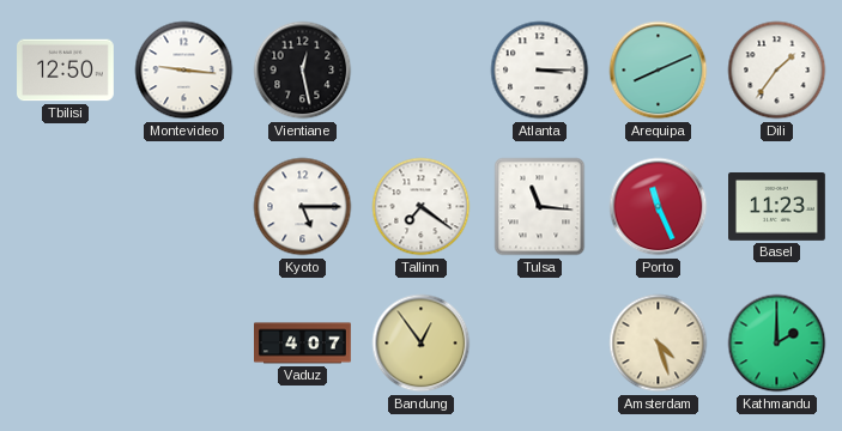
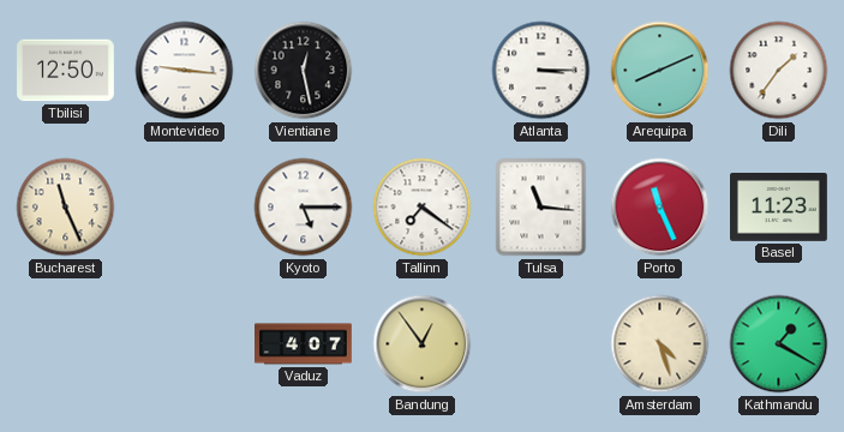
Bucharest: none -> 11:26 (66, 208)
Kathmandu: 2:00 -> 1:20 (779, 344)
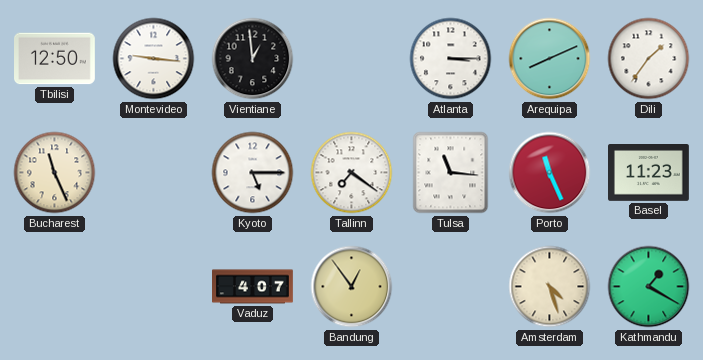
Vientiane: 12:28 -> 12:59 (253, 59)
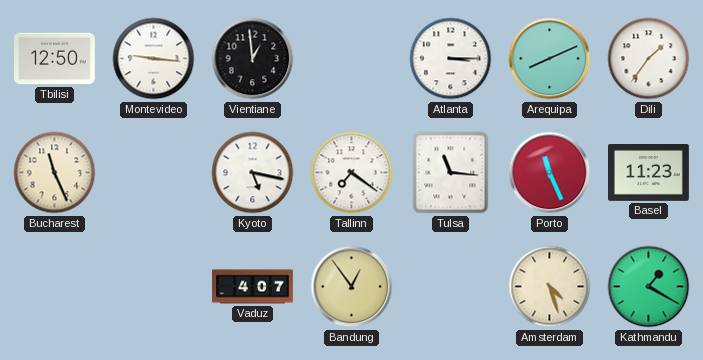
Kyoto: 5:15 -> 5:17 (253, 173)
